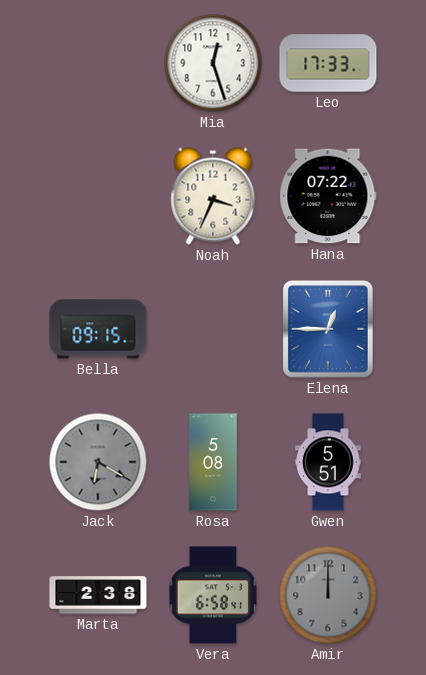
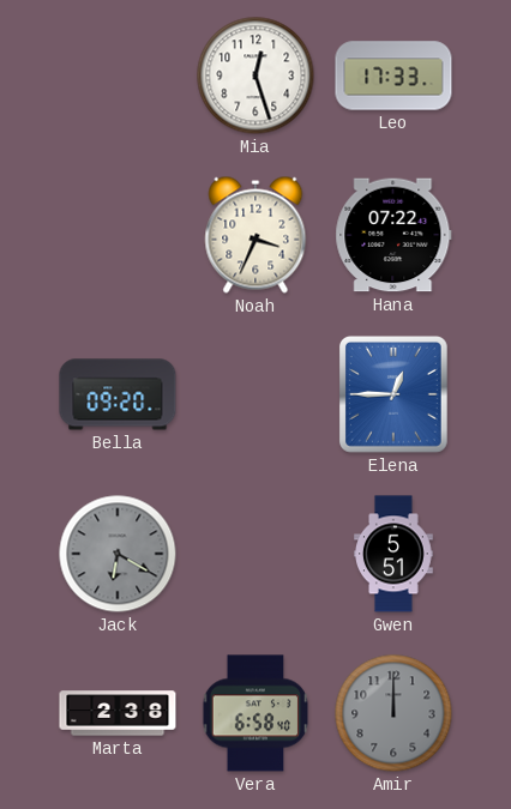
Bella: 09:15 -> 09:20 (118, 394)
Rosa: 5:08 -> none (213, 462)
Vera: 6:58:41 -> 6:58:40 (256, 713)
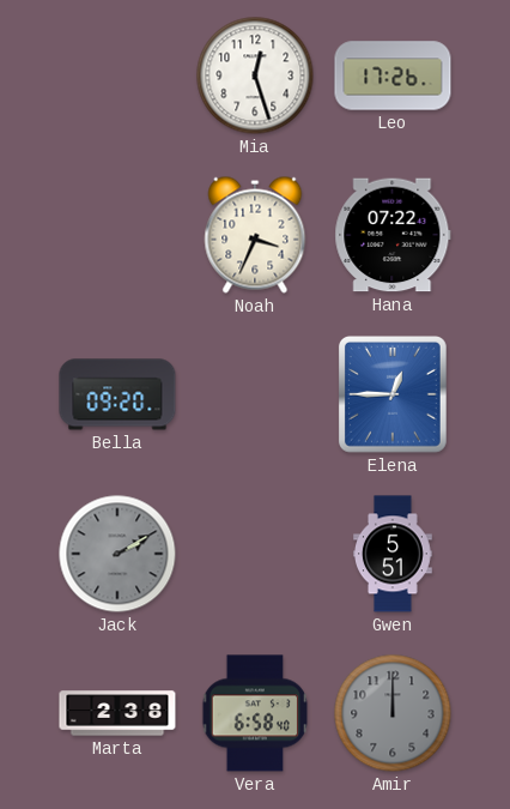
Leo: 17:33 -> 17:26 (393, 76)
Jack: 6:20 -> 2:10 (117, 554)
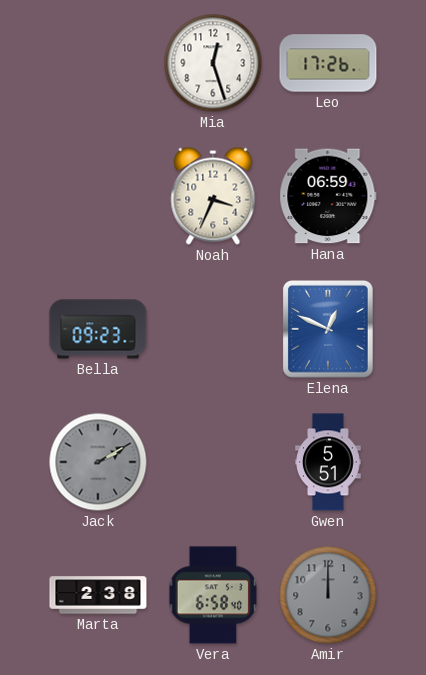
Hana: 07:22 -> 06:59 (328, 196)
Bella: 09:20 -> 09:23 (98, 329)
Elena: 12:45 -> 12:49 (329, 330)
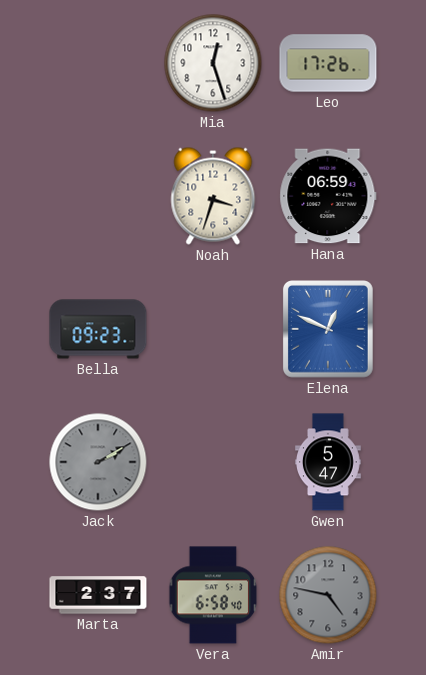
Noah: 3:34 -> 3:33 (213, 196)
Gwen: 5:51 -> 5:47 (329, 462)
Marta: 2:38 -> 2:37 (98, 595)
Amir: 12:00 -> 4:47 (328, 595)
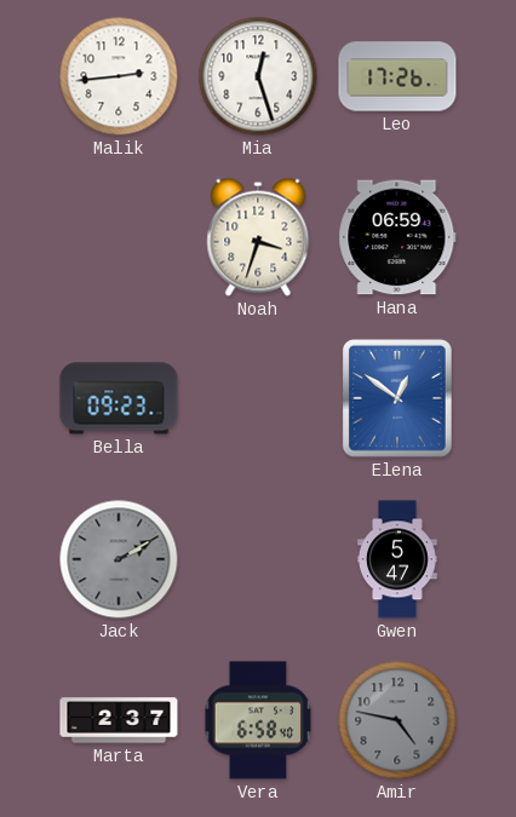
Malik: none -> 2:44 (119, 76)
Elena: 12:49 -> 12:51 (399, 399)
